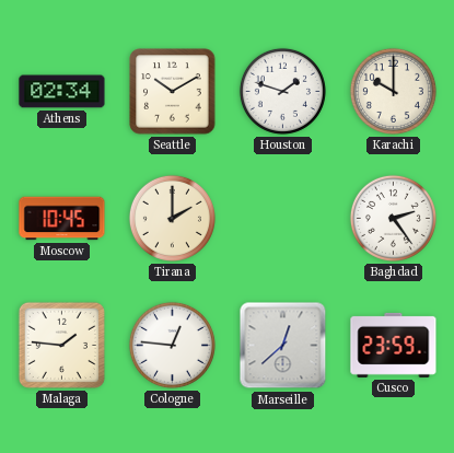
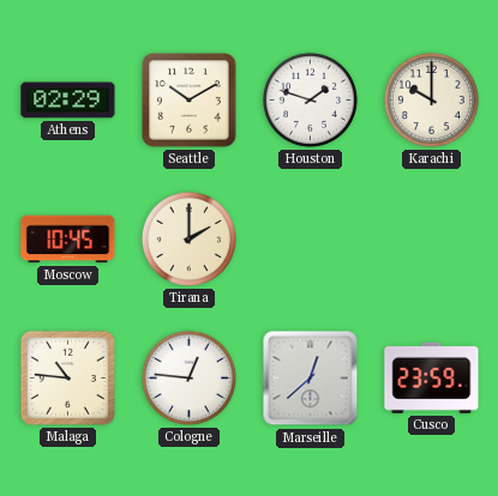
Athens: 02:34 -> 02:29 (68, 101)
Baghdad: 2:24 -> none (393, 218)
Malaga: 1:46 -> 10:46 (67, 377)
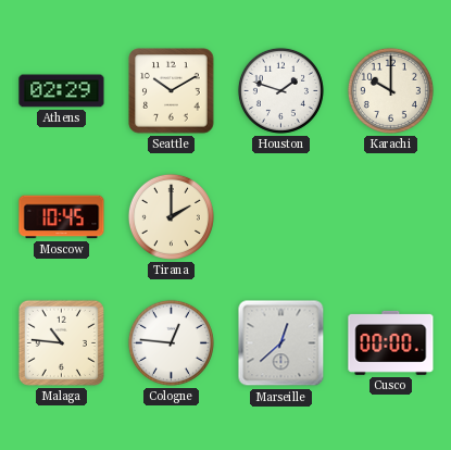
Cusco: 23:59 -> 00:00 (391, 342)
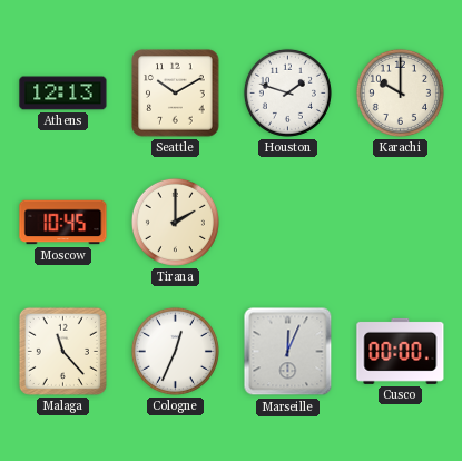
Athens: 02:29 -> 12:13 (63, 94)
Malaga: 10:46 -> 11:23 (62, 351)
Cologne: 12:46 -> 12:34 (175, 351)
Marseille: 12:38 -> 12:04 (288, 352)
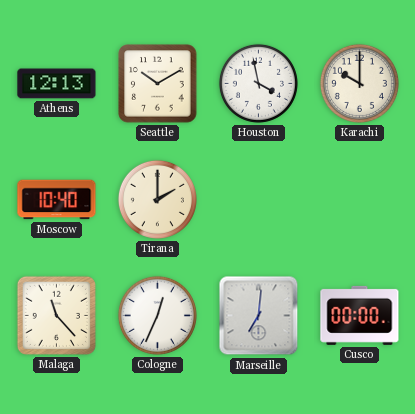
Houston: 1:48 -> 3:58 (258, 83)
Moscow: 10:45 -> 10:40 (57, 200)
Marseille: 12:04 -> 7:01 (259, 316)
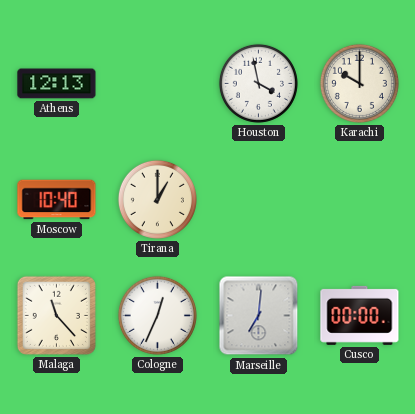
Seattle: 10:10 -> none (158, 84)
Tirana: 2:00 -> 1:00 (157, 199)
